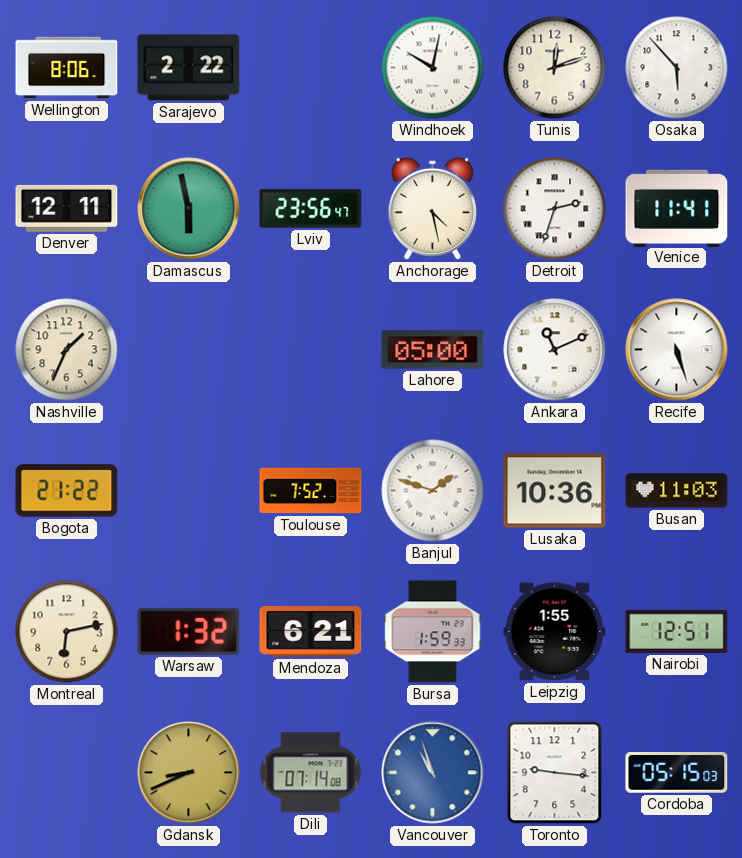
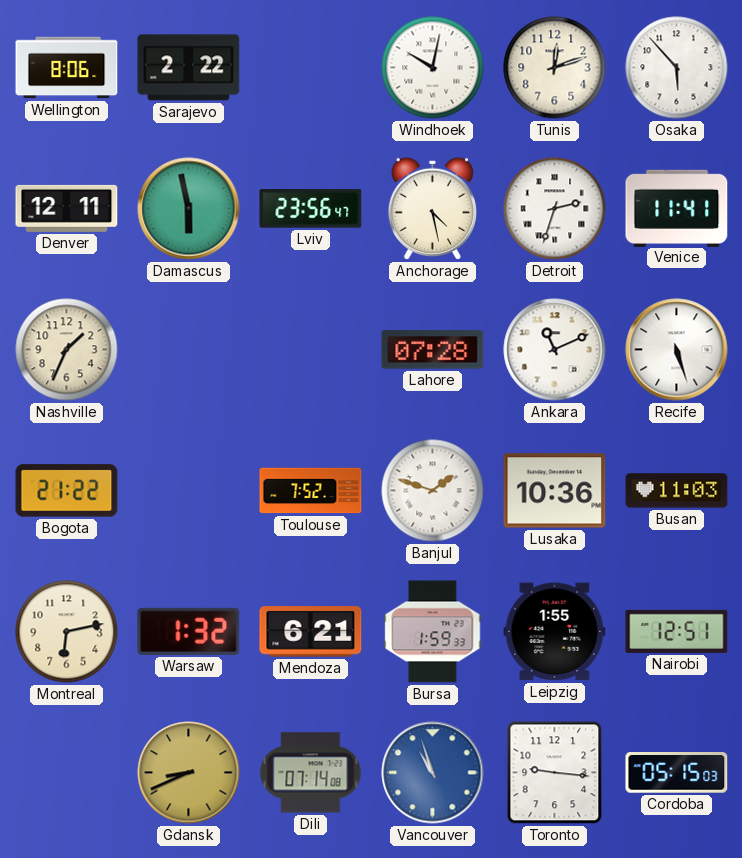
Lahore: 05:00 -> 07:28 (433, 350)
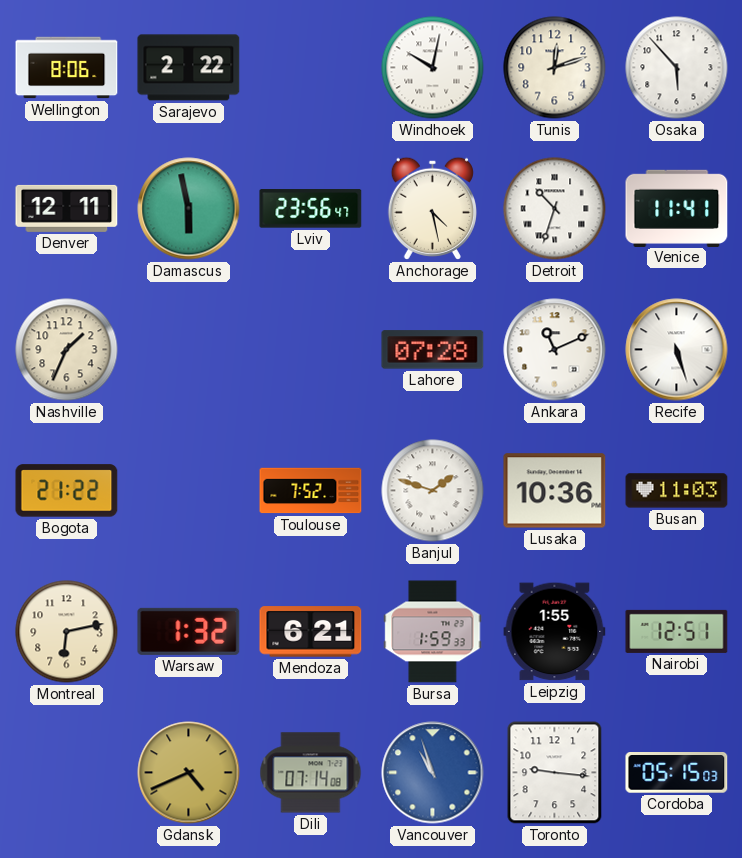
Detroit: 2:33 -> 10:33 (555, 209)
Gdansk: 8:41 -> 4:41 (189, 773)
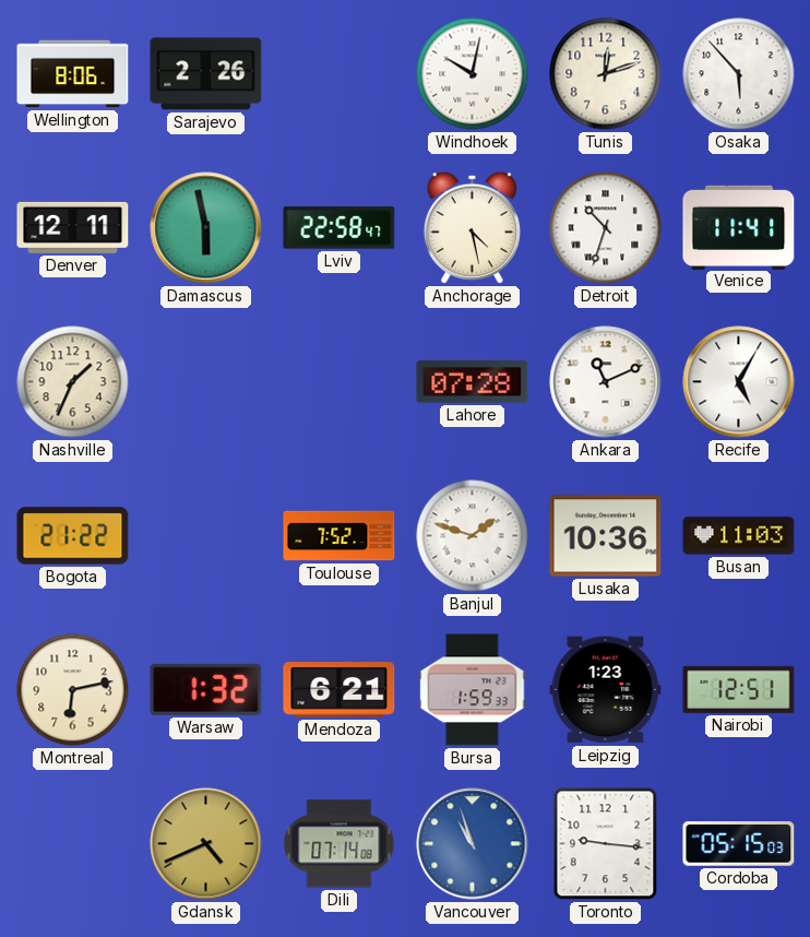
Sarajevo: 2:22 -> 2:26 (206, 74)
Lviv: 23:56 -> 22:58 (340, 228)
Recife: 5:27 -> 5:05 (739, 382)
Leipzig: 1:55 -> 1:23 (606, 690)
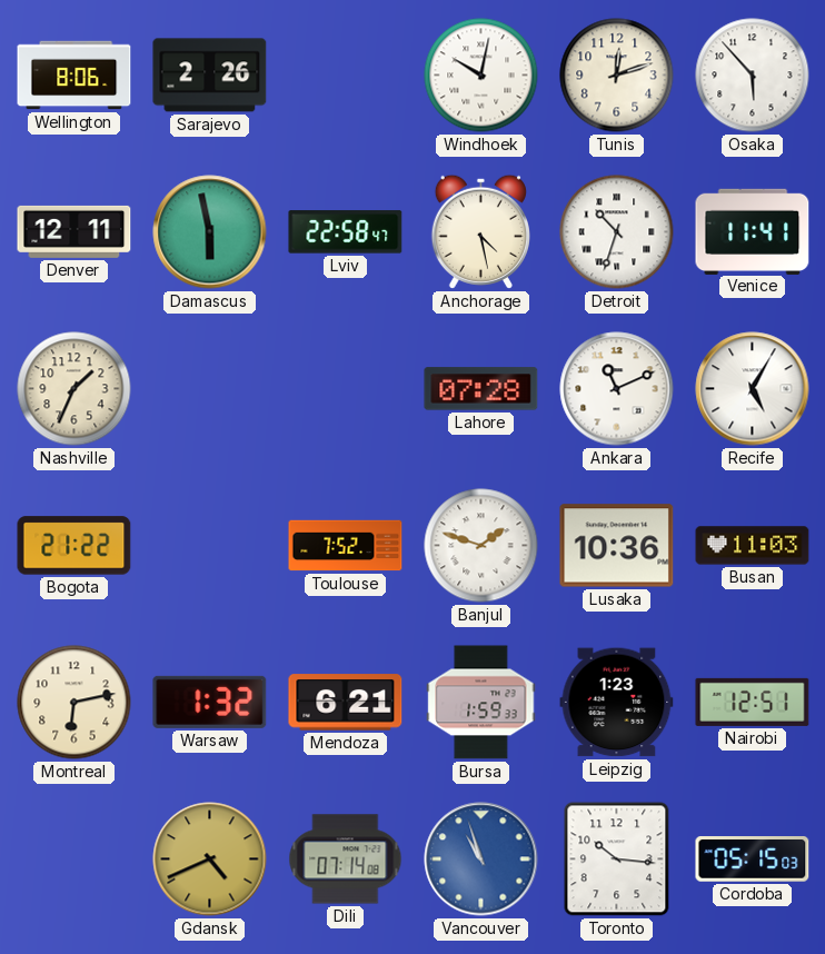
Toronto: 9:16 -> 10:16 (617, 859)
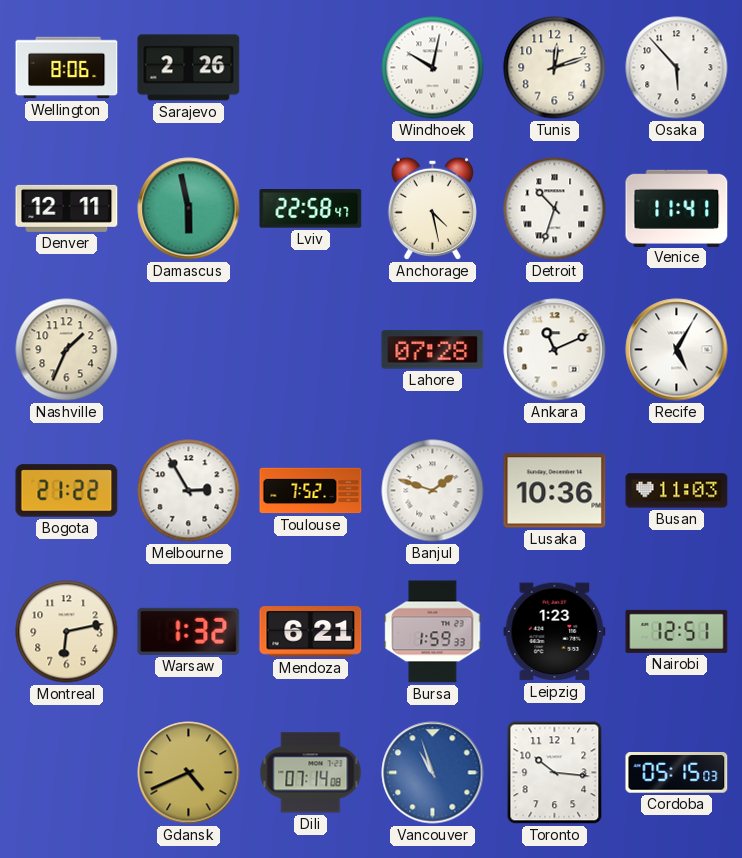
Melbourne: none -> 2:55 (189, 491)
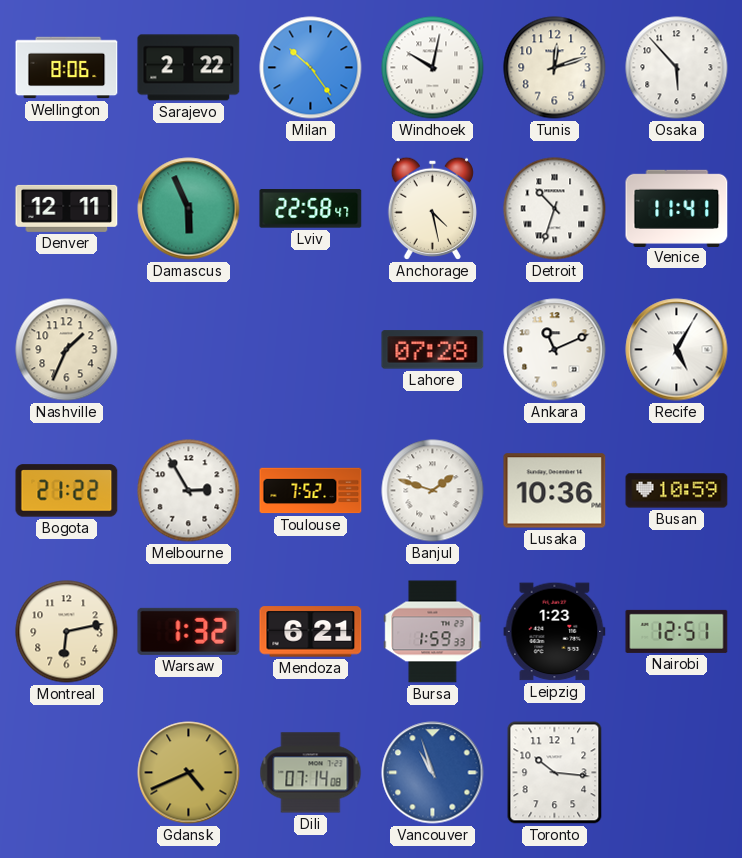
Sarajevo: 2:26 -> 2:22 (189, 68)
Milan: none -> 10:24 (311, 68)
Damascus: 5:58 -> 5:56 (189, 209)
Busan: 11:03 -> 10:59 (677, 491)
Cordoba: 05:15 -> none (677, 773)
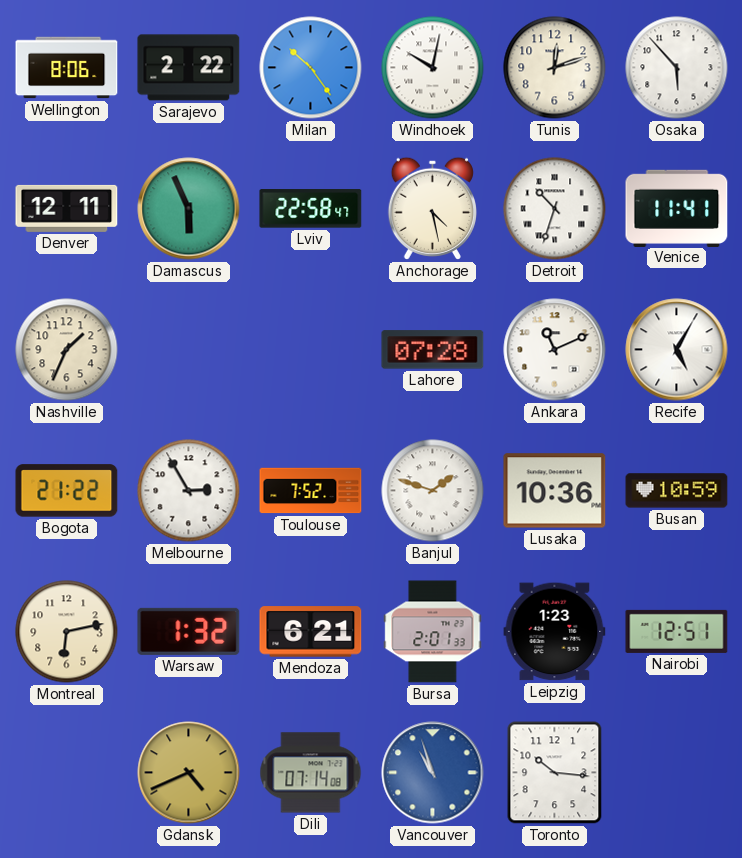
Bursa: 1:59 -> 2:01 (433, 632)
